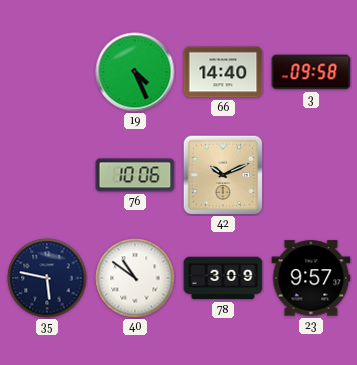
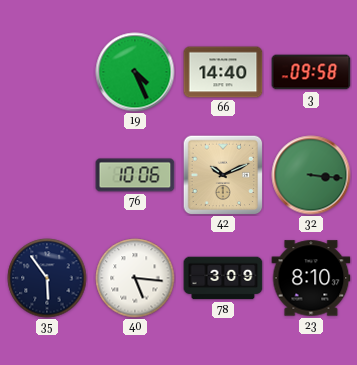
32: none -> 3:16 (311, 175)
35: 5:47 -> 5:54 (47, 278)
40: 10:51 -> 5:16 (135, 278)
23: 9:57 -> 8:10 (311, 278)
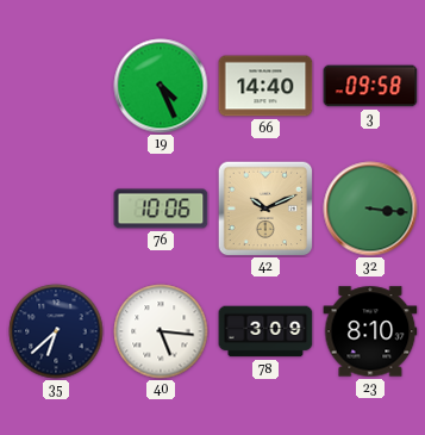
35: 5:54 -> 6:38 (56, 331)
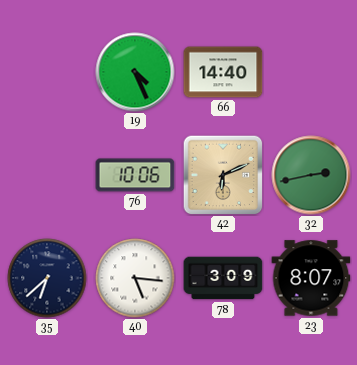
3: 09:58 -> none (370, 86)
42: 10:11 -> 6:11 (223, 175)
32: 3:16 -> 2:43 (311, 175)
23: 8:10 -> 8:07 (311, 278)
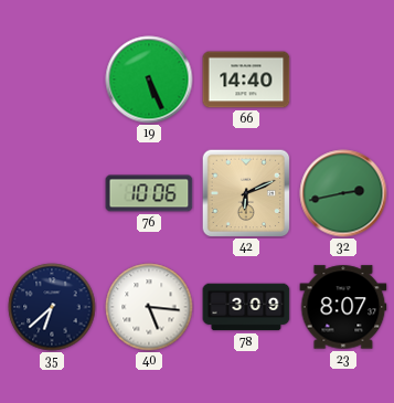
19: 4:26 -> 5:26 (149, 79)
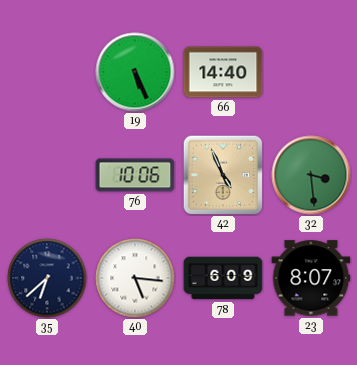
42: 6:11 -> 4:56 (223, 175)
32: 2:43 -> 3:29 (311, 175)
78: 3:09 -> 6:09 (223, 278)
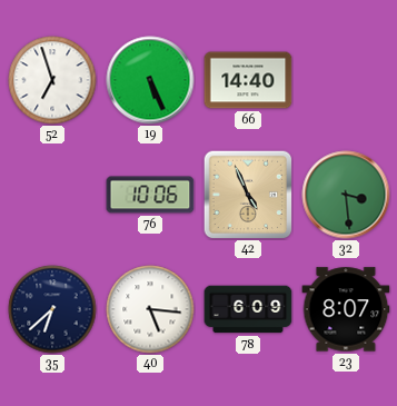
52: none -> 6:57 (52, 80)
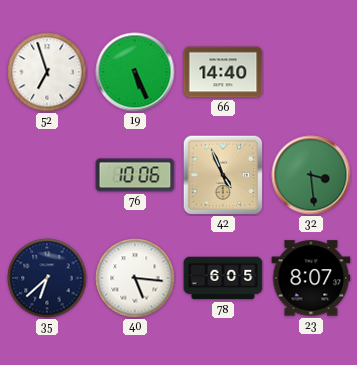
78: 6:09 -> 6:05 (223, 278)
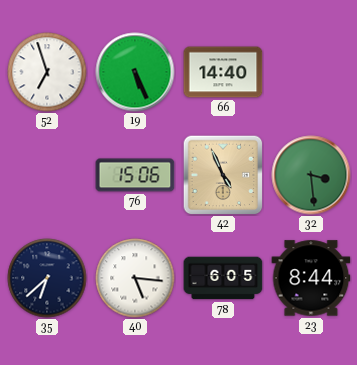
76: 10:06 -> 15:06 (135, 175)
23: 8:07 -> 8:44 (311, 278)
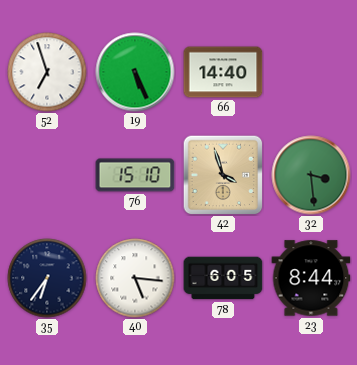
76: 15:06 -> 15:10 (135, 175)
42: 4:56 -> 3:57 (223, 175)
35: 6:38 -> 6:36 (47, 278)
